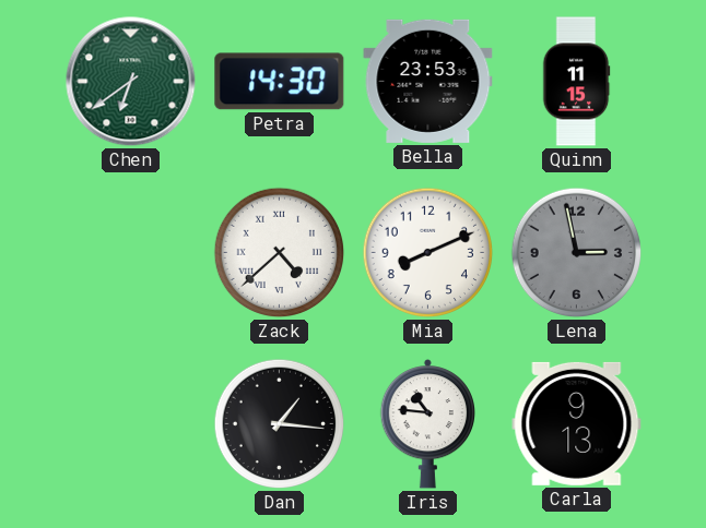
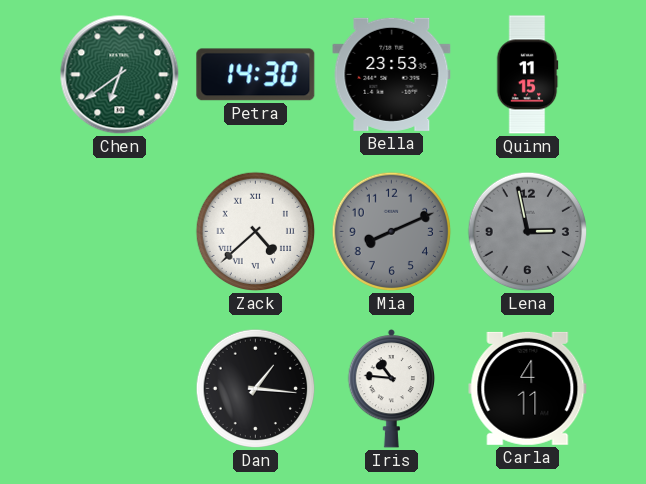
Mia dial: white -> grey (392, 232)
Carla: 9:13 -> 4:11 (528, 388)
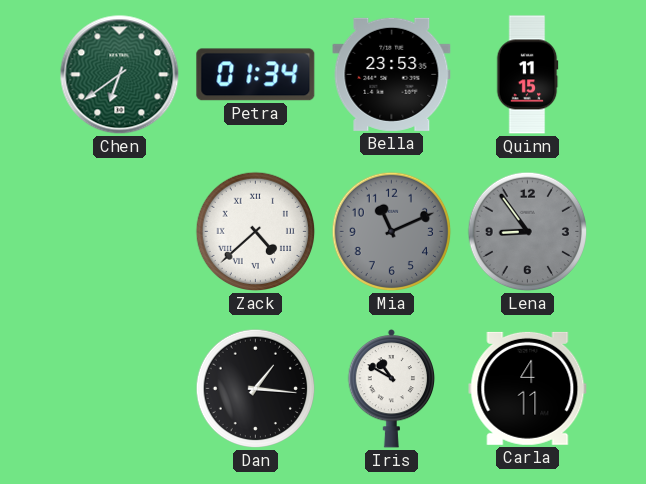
Petra: 14:30 -> 01:34 (256, 75)
Mia: 8:11 -> 11:11 (392, 232)
Lena: 2:58 -> 8:54 (528, 232)
Iris: 10:46 -> 10:50 (392, 389)
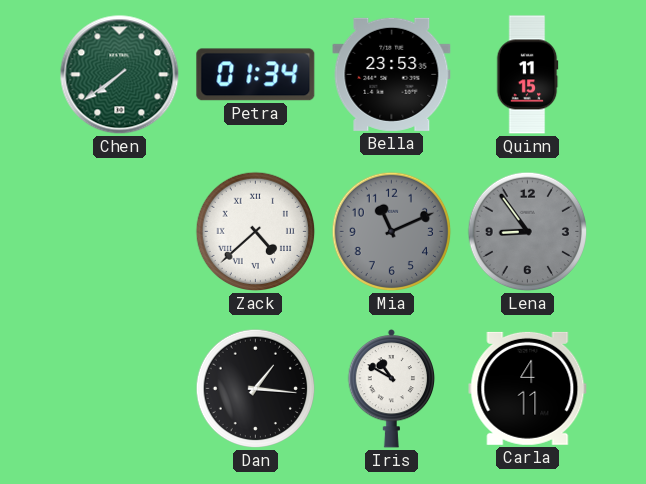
Chen: 6:39 -> 7:39 (120, 75)
